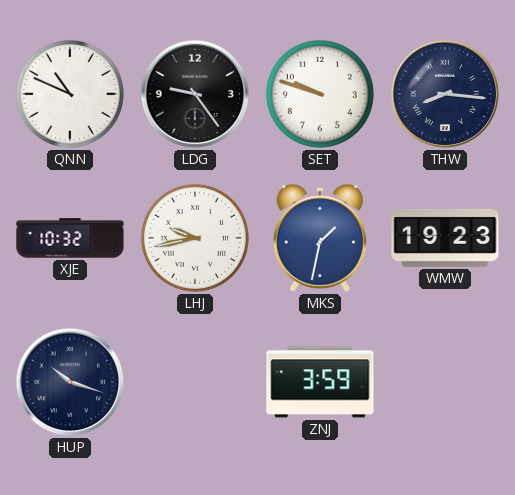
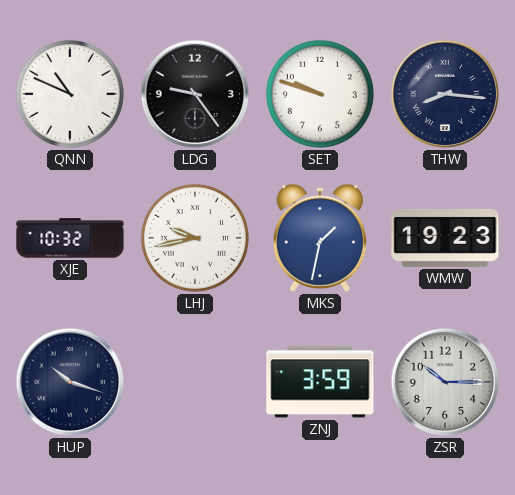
ZSR: none -> 10:15 (445, 382)
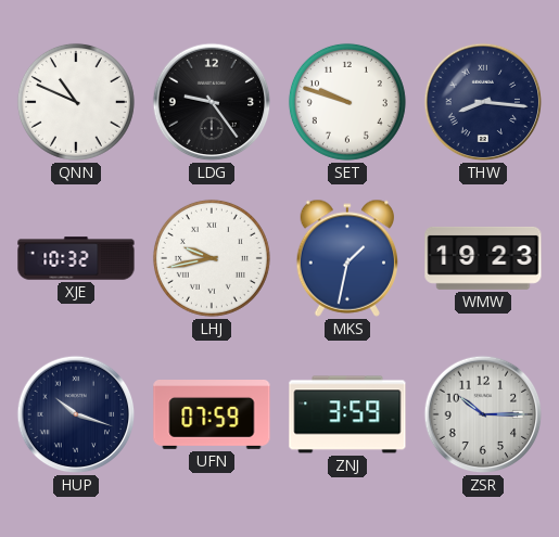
UFN: none -> 07:59 (212, 415)
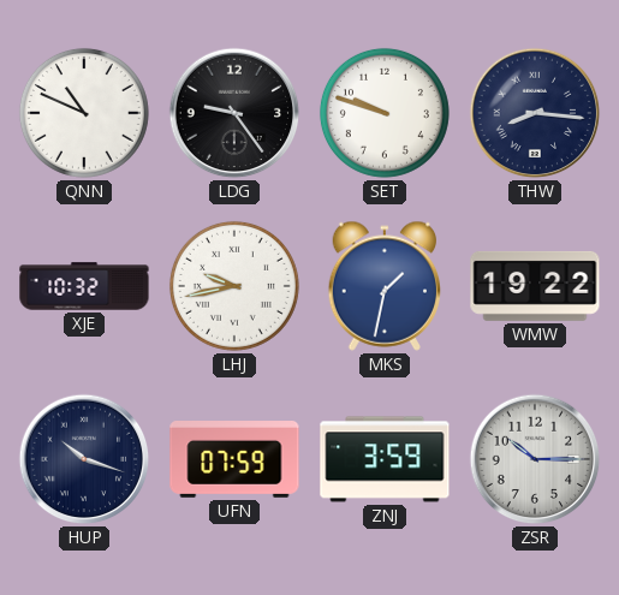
WMW: 19:23 -> 19:22 (535, 286)
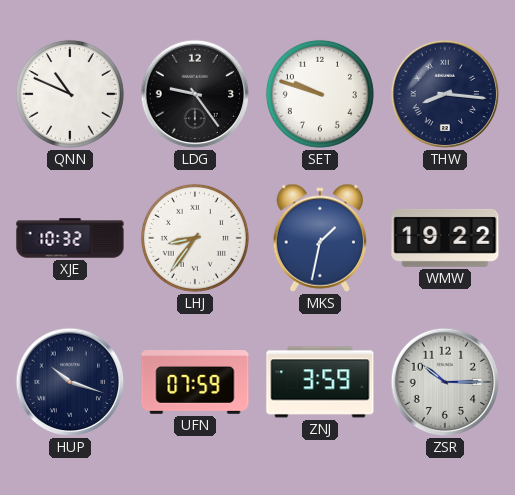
LHJ: 9:43 -> 8:36 (195, 238)
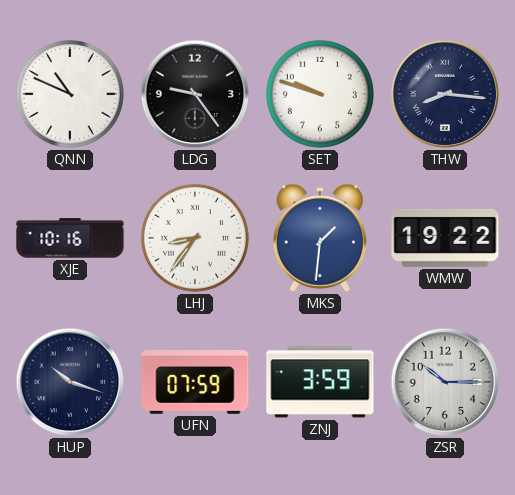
XJE: 10:32 -> 10:16 (70, 238)
MKS: 1:32 -> 1:31 (319, 238)
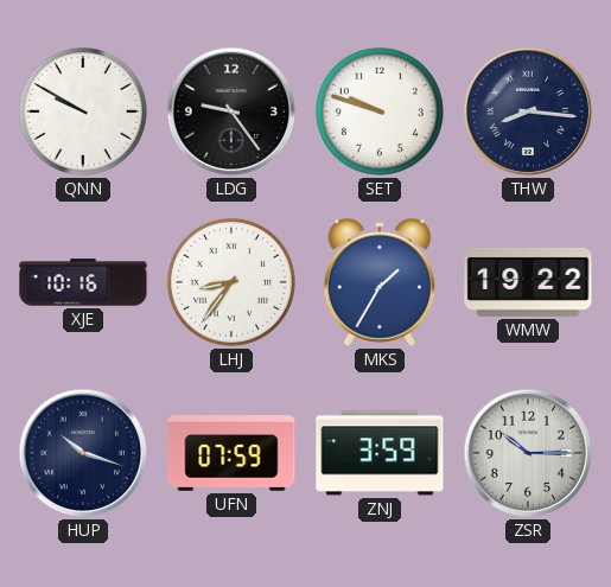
QNN: 10:49 -> 9:50 (83, 111)
MKS: 1:31 -> 1:35 (378, 282)
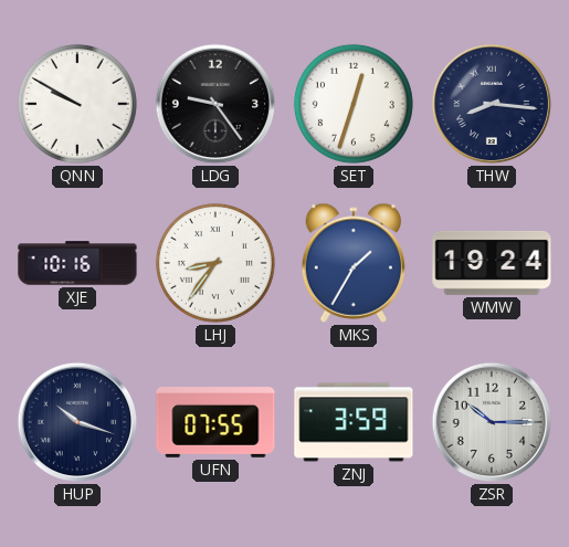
SET: 9:48 -> 12:33 (354, 104)
WMW: 19:22 -> 19:24 (492, 263)
UFN: 07:59 -> 07:55 (215, 423)
